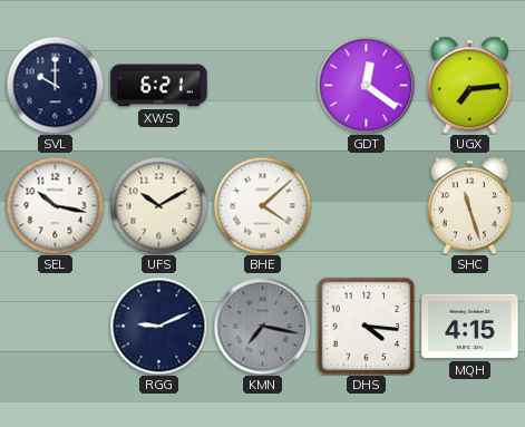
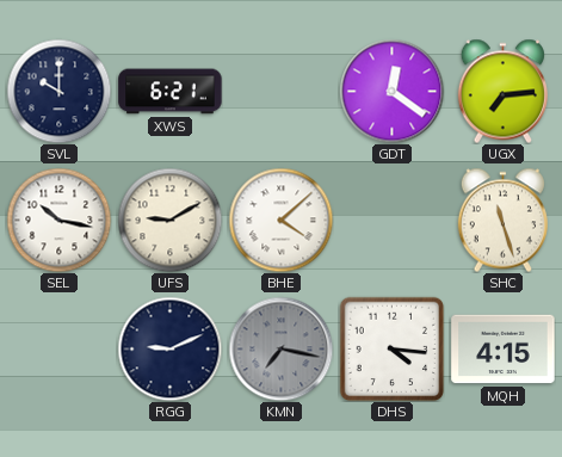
UFS: 10:10 -> 9:10 (169, 220)
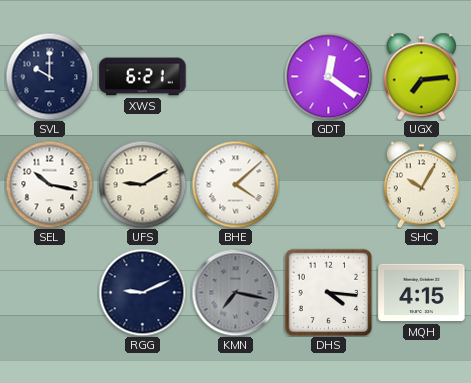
SHC: 11:27 -> 10:05 (421, 184)
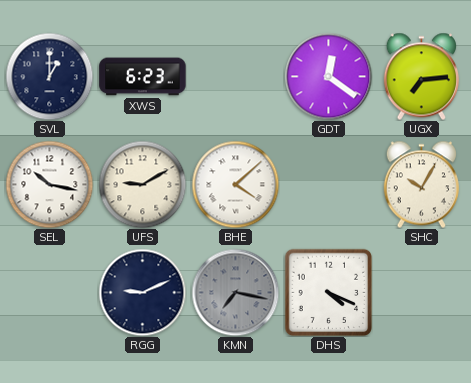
SVL: 10:00 -> 1:00 (49, 76)
XWS: 6:21 -> 6:23 (143, 77)
DHS: 4:16 -> 4:19 (328, 292)
MQH: 4:15 -> none (422, 293)
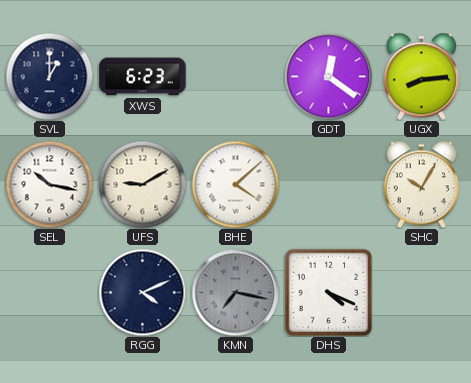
UGX: 7:14 -> 8:14 (421, 76)
RGG: 9:11 -> 4:11 (142, 292)
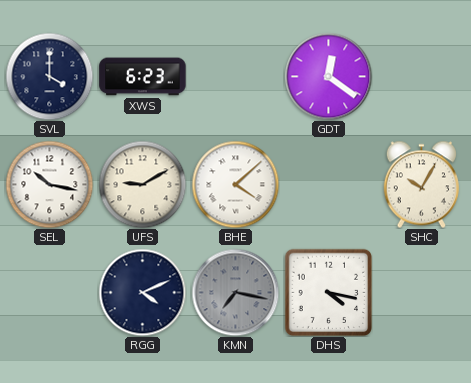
SVL: 1:00 -> 4:00 (49, 76)
UGX: 8:14 -> none (421, 76)
DHS: 4:19 -> 4:17 (328, 292)
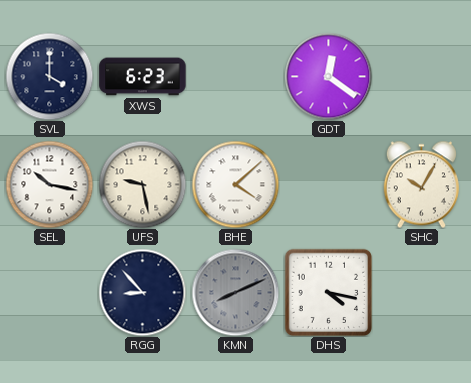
UFS: 9:10 -> 9:28 (142, 184)
RGG: 4:11 -> 8:53 (142, 292)
KMN: 7:17 -> 8:11 (235, 292)
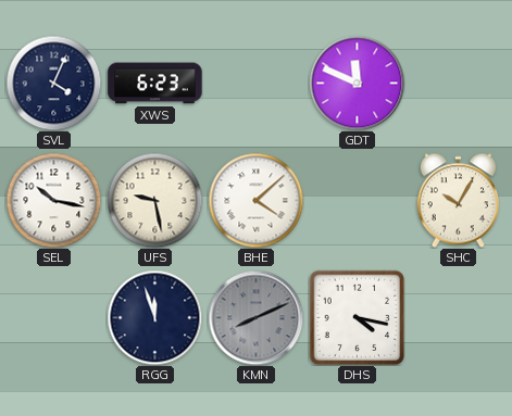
SVL: 4:00 -> 4:04 (53, 83)
GDT: 12:21 -> 11:49 (357, 83)
RGG: 8:53 -> 11:57 (154, 317)
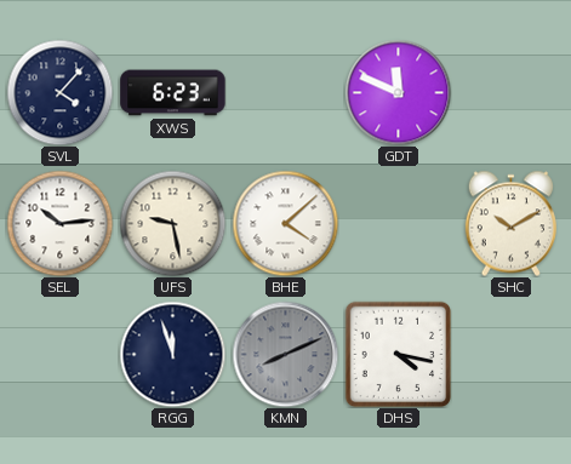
SVL: 4:04 -> 4:07 (59, 92)
SEL: 10:17 -> 10:14 (59, 223)
SHC: 10:05 -> 10:10 (510, 223)
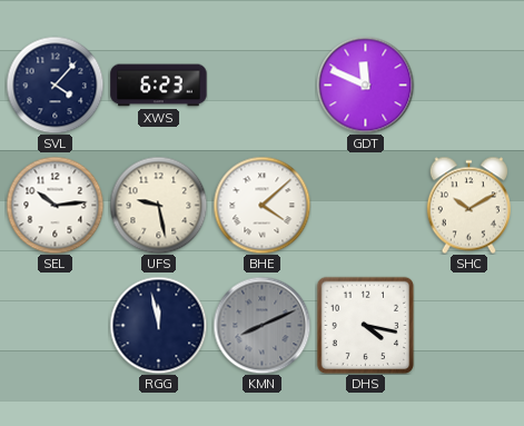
RGG: 11:57 -> 11:58 (158, 325)
